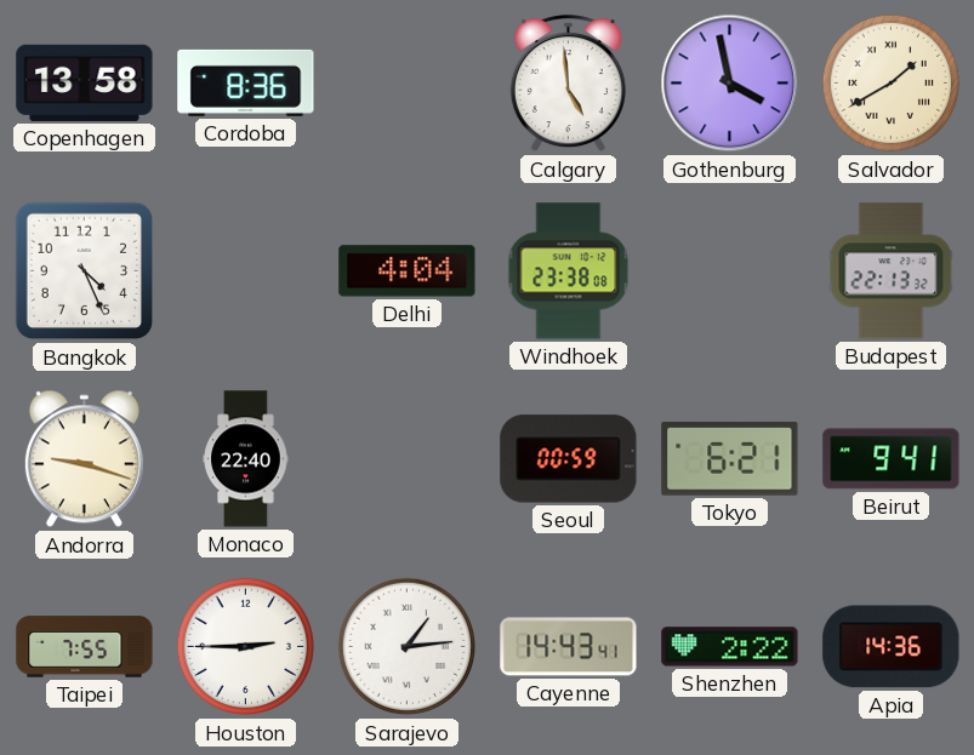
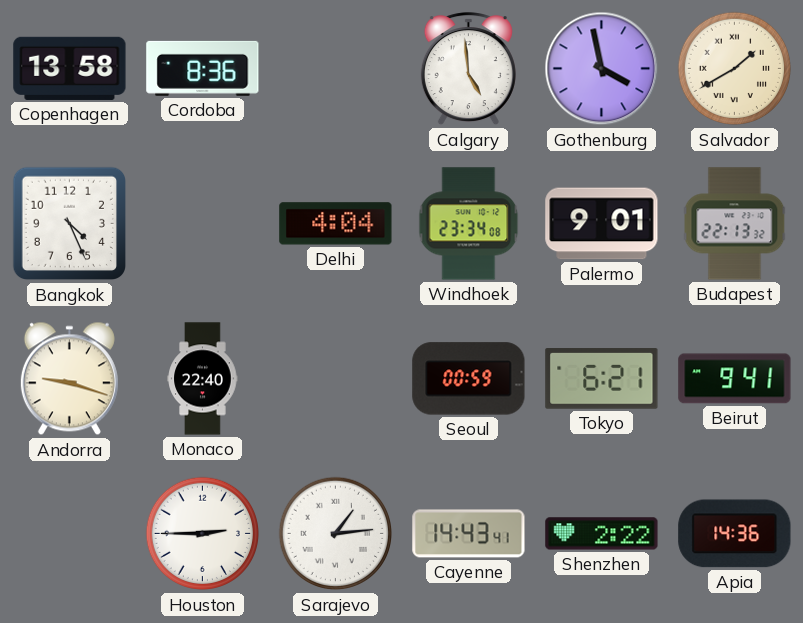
Windhoek: 23:38 -> 23:34 (469, 224)
Palermo: none -> 9:01 (602, 224)
Taipei: 7:55 -> none (85, 647)
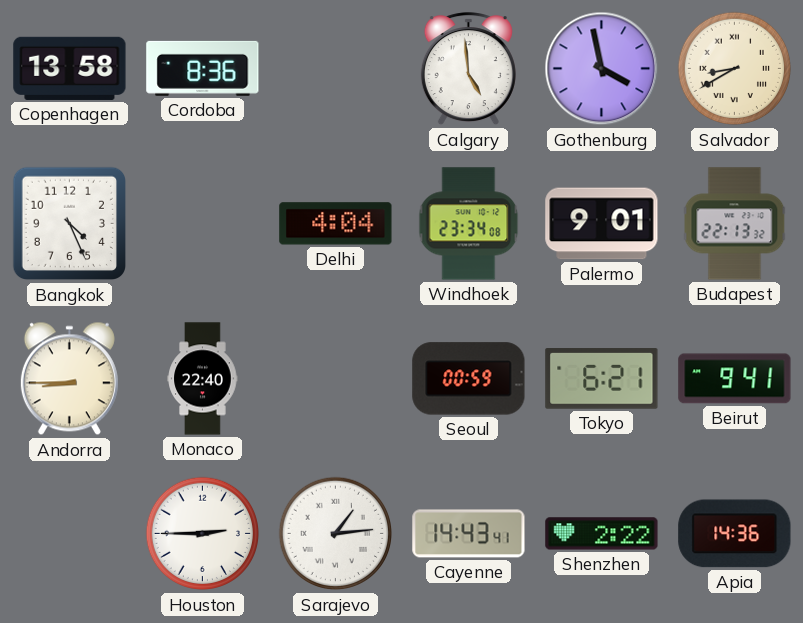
Salvador: 1:40 -> 8:40 (735, 69)
Andorra: 9:18 -> 8:45 (69, 379)
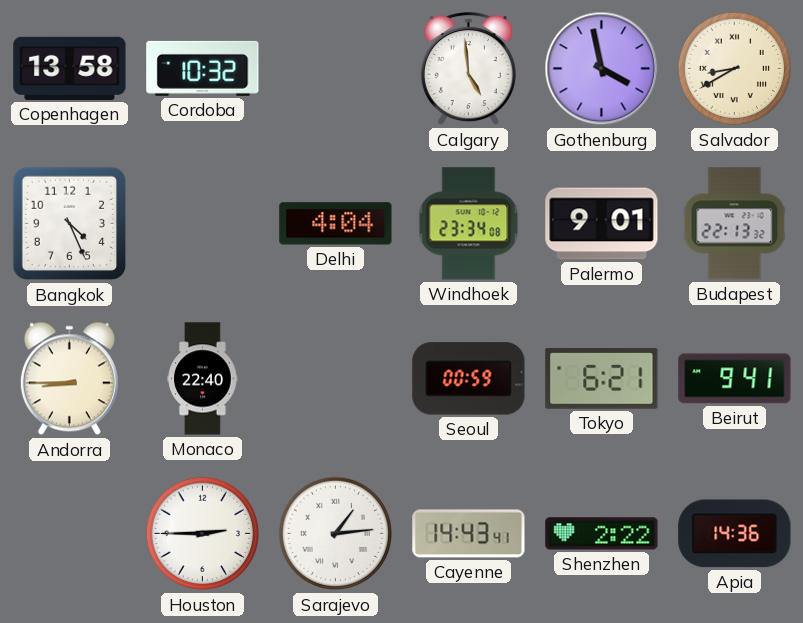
Cordoba: 8:36 -> 10:32 (203, 68)
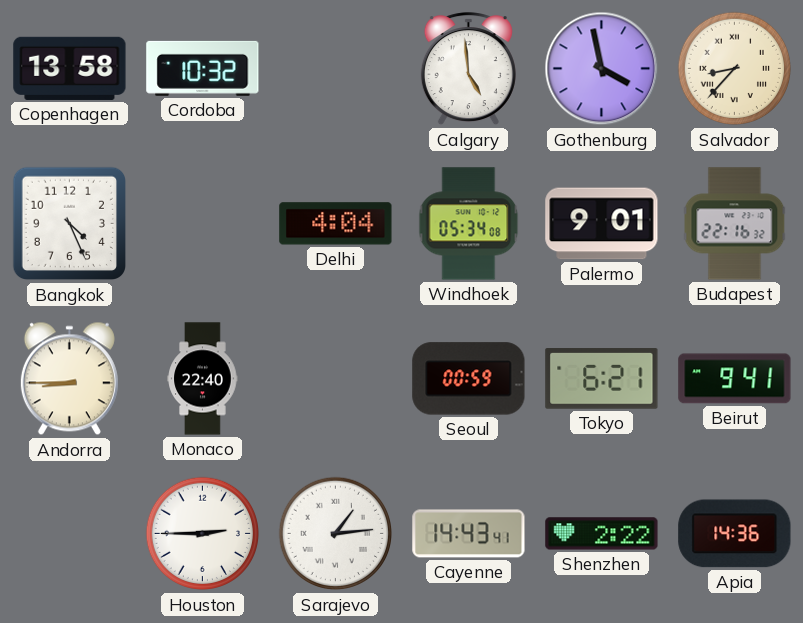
Salvador: 8:40 -> 8:37 (735, 69)
Windhoek: 23:34 -> 05:34 (469, 224)
Budapest: 22:13 -> 22:16 (735, 224)
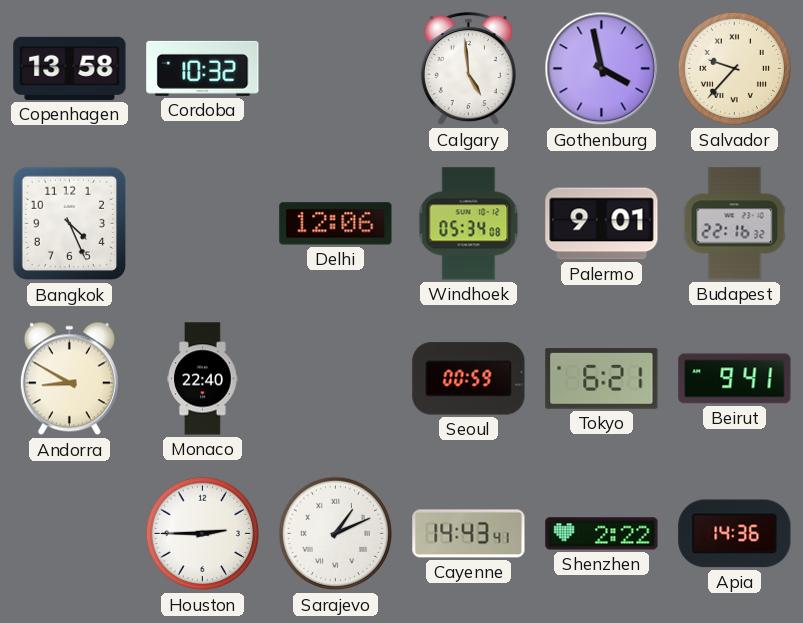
Salvador: 8:37 -> 9:37 (735, 69)
Delhi: 4:04 -> 12:06 (336, 224)
Andorra: 8:45 -> 8:50 (69, 379)
Sarajevo: 1:14 -> 1:11 (336, 534)
